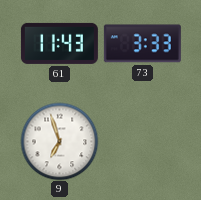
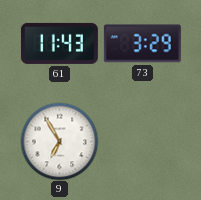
73: 3:33 -> 3:29 (142, 44)
9: 6:57 -> 6:55 (59, 141)
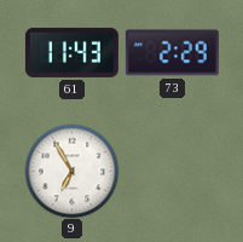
73: 3:29 -> 2:29 (172, 53)
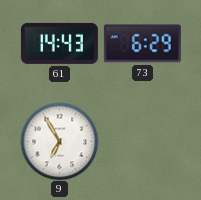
61: 11:43 -> 14:43 (59, 43)
73: 2:29 -> 6:29 (142, 44)
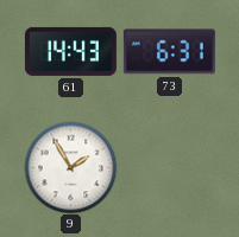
73: 6:29 -> 6:31 (169, 52)
9: 6:55 -> 1:55 (70, 167)
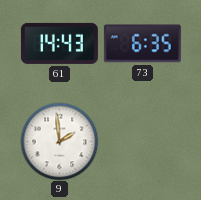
73: 6:31 -> 6:35 (142, 44)
9: 1:55 -> 1:59 (59, 141)
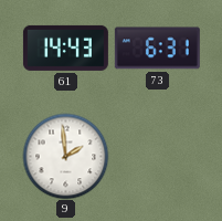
73: 6:35 -> 6:31 (157, 49)
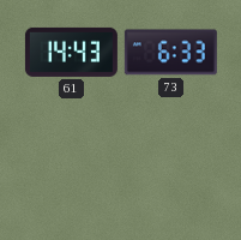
73: 6:31 -> 6:33 (170, 53)
9: 1:59 -> none (65, 156)
